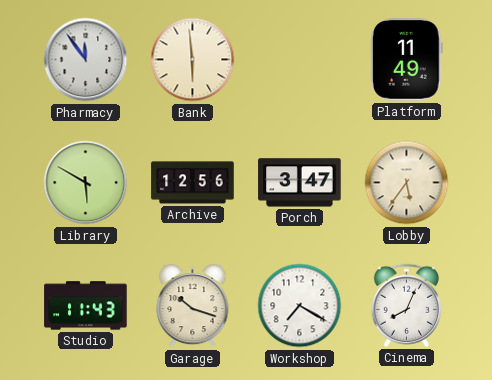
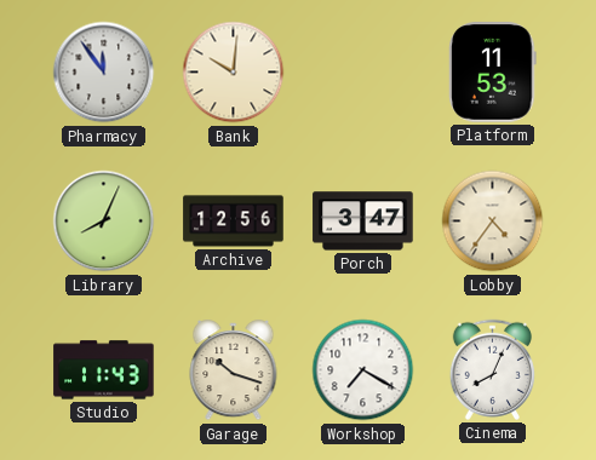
Bank: 5:59 -> 10:01 (234, 73)
Platform: 11:49 -> 11:53 (493, 73)
Library: 5:50 -> 8:04 (104, 222)
Lobby: 5:36 -> 4:36 (493, 222)
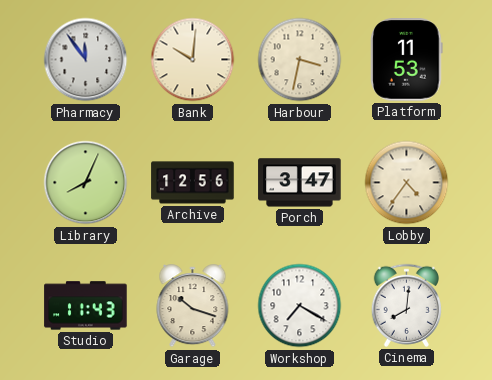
Harbour: none -> 3:32 (300, 60)
Cinema: 8:04 -> 8:01 (406, 305)
